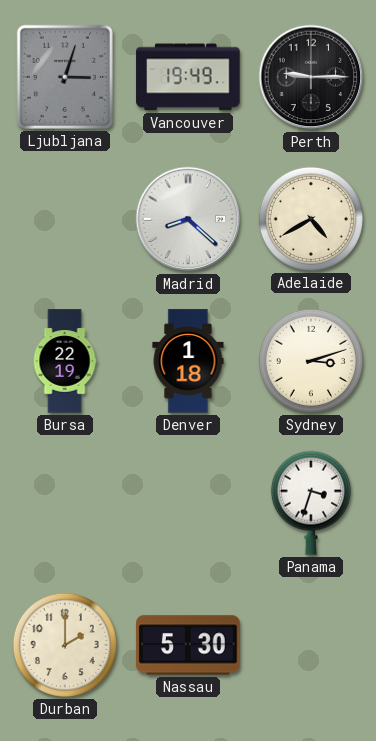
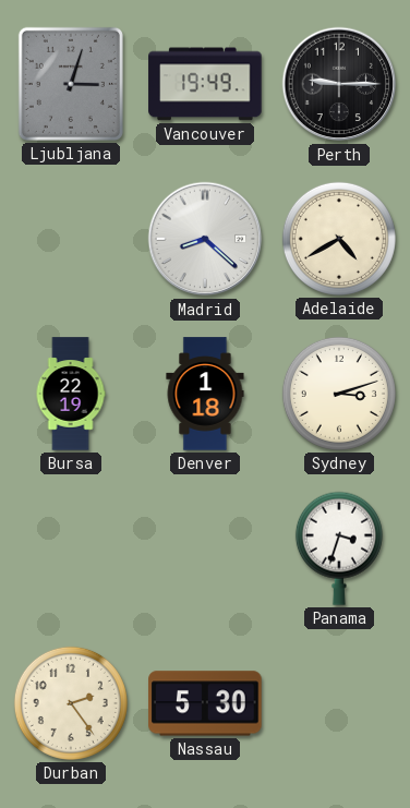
Durban: 2:00 -> 2:24 (71, 703)
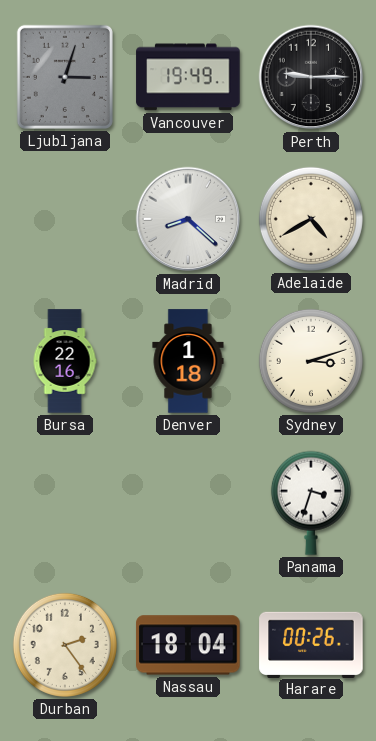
Bursa: 22:19 -> 22:16 (65, 361)
Nassau: 5:30 -> 18:04 (188, 645)
Harare: none -> 00:26 (311, 644)
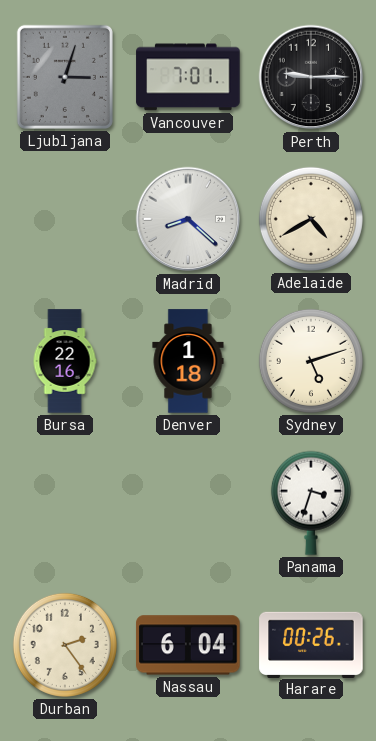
Vancouver: 19:49 -> 7:01 (188, 77)
Sydney: 3:12 -> 5:12 (311, 361)
Nassau: 18:04 -> 6:04 (188, 645)
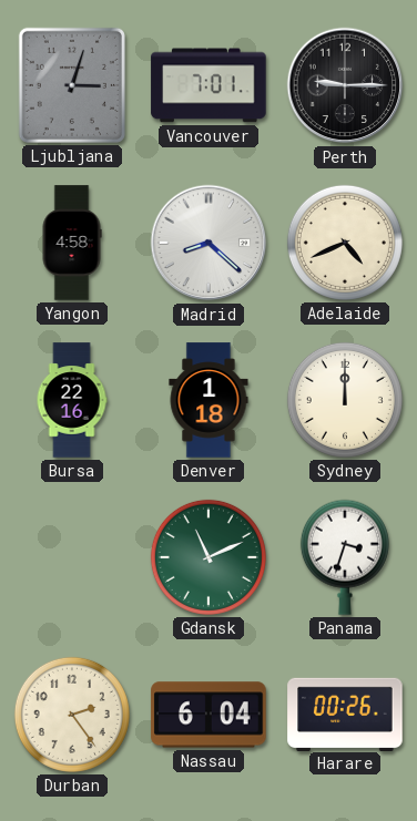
Yangon: none -> 4:58 (72, 243)
Adelaide: 4:40 -> 4:41 (345, 243)
Sydney: 5:12 -> 12:00 (345, 400)
Gdansk: none -> 11:11 (208, 557)
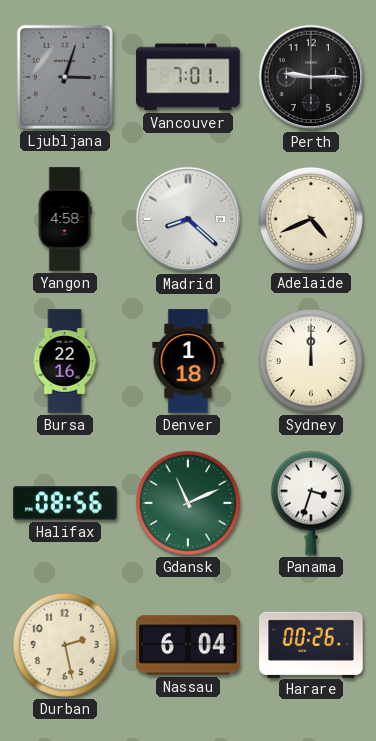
Halifax: none -> 08:56 (65, 503)
Durban: 2:24 -> 2:28 (65, 645)
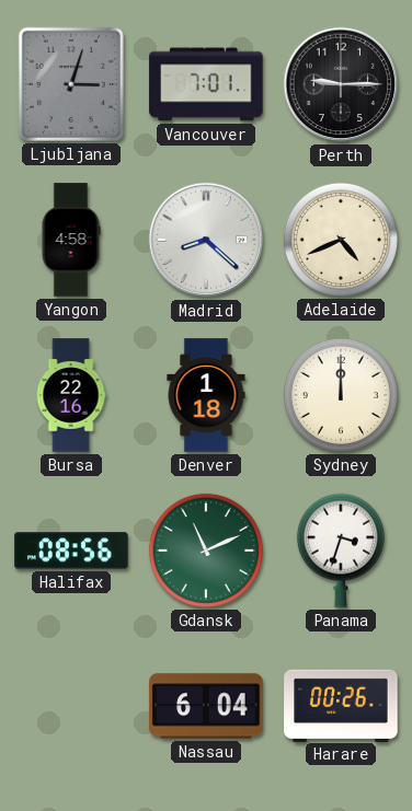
Durban: 2:28 -> none (65, 645)
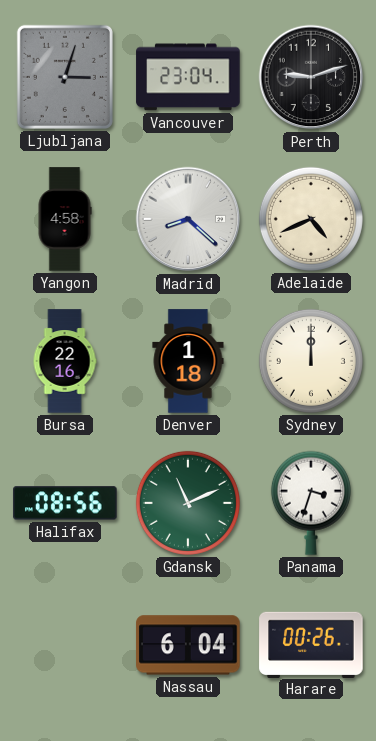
Vancouver: 7:01 -> 23:04 (188, 77)
Perth: 9:15 -> 9:12 (311, 77)
